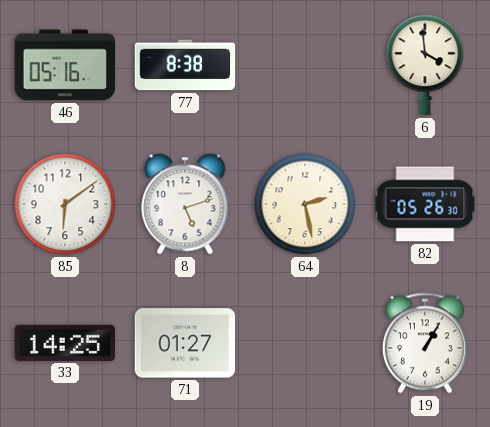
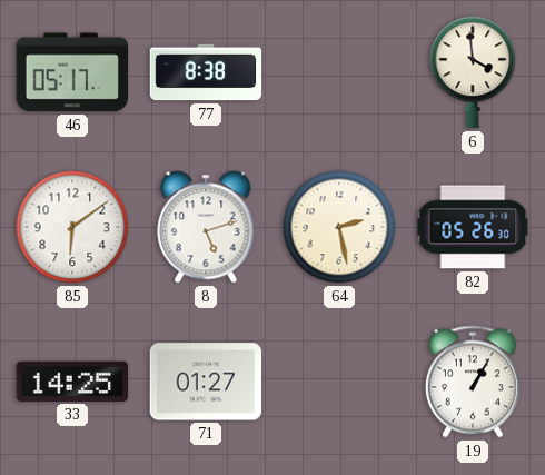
46: 05:16 -> 05:17 (72, 72)
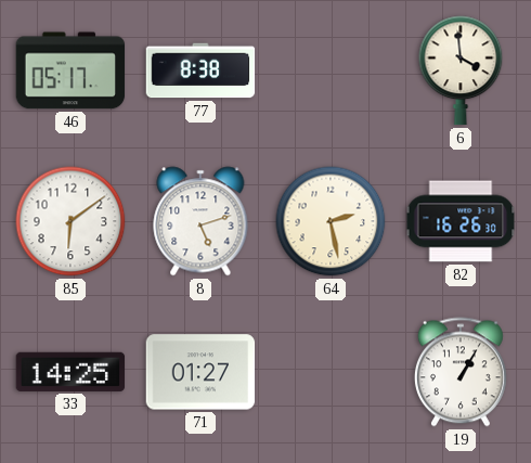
82: 05:26 -> 16:26 (461, 221)
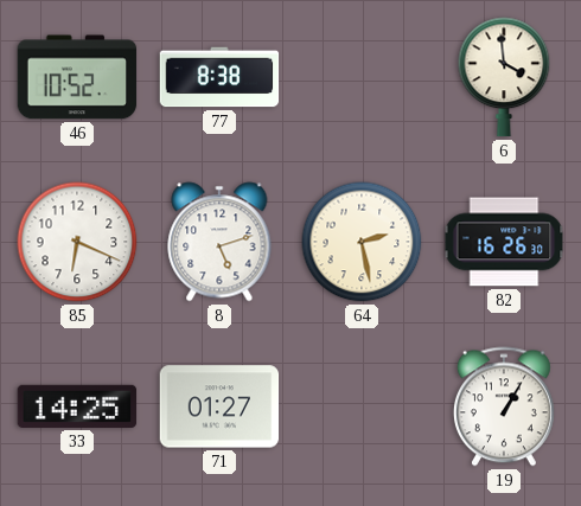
46: 05:17 -> 10:52 (77, 77)
85: 6:09 -> 6:19 (77, 242)
